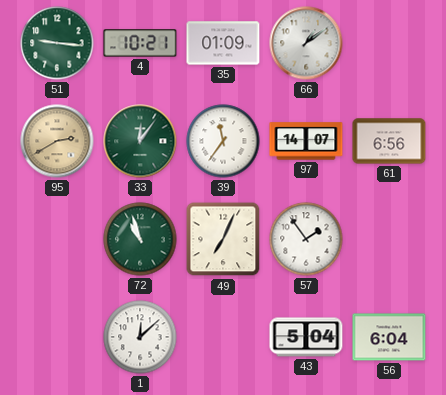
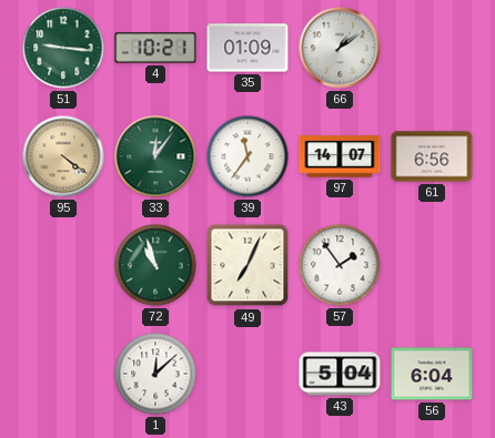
95: 2:40 -> 4:21 (63, 156)
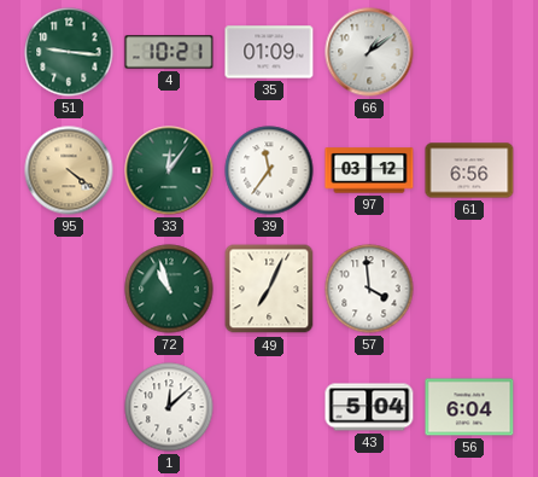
97: 14:07 -> 03:12 (369, 170)
57: 1:54 -> 3:59 (369, 289)
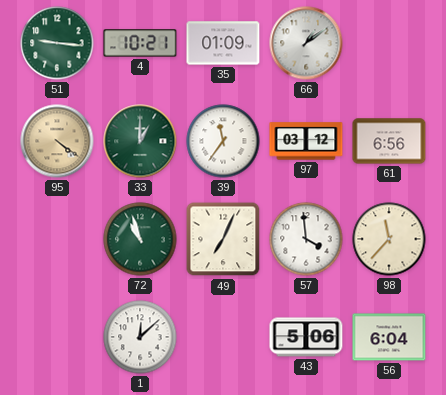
33: 12:06 -> 1:00 (140, 141)
98: none -> 11:37 (389, 239)
43: 5:04 -> 5:06 (306, 337)
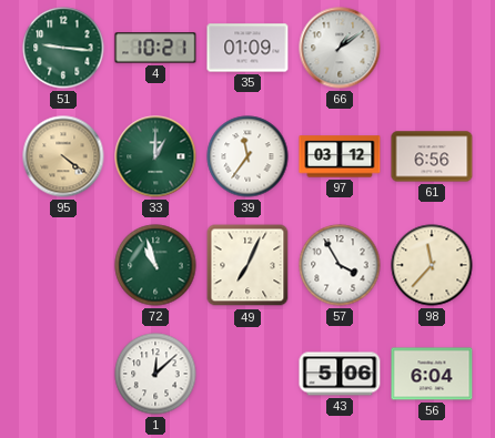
57: 3:59 -> 3:55 (340, 265)
